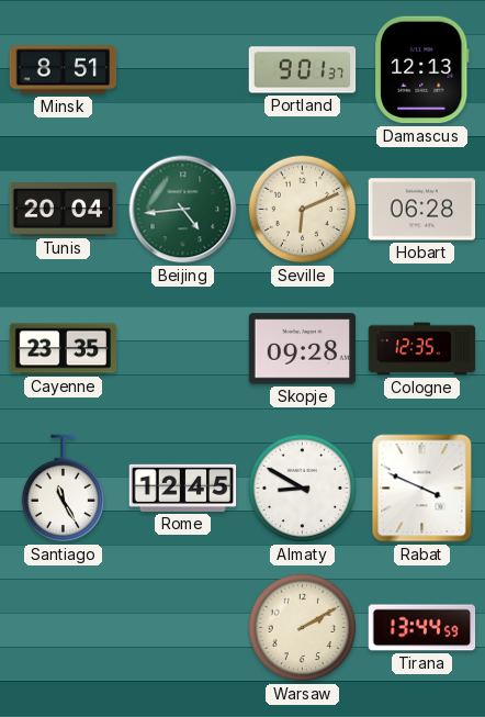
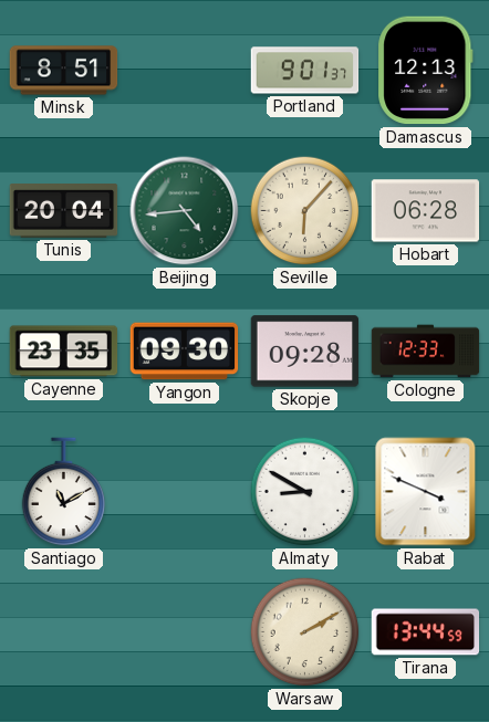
Seville: 6:11 -> 6:07 (305, 211)
Yangon: none -> 09:30 (185, 352)
Cologne: 12:35 -> 12:33 (426, 352)
Santiago: 11:25 -> 11:10 (64, 492)
Rome: 12:45 -> none (183, 488)
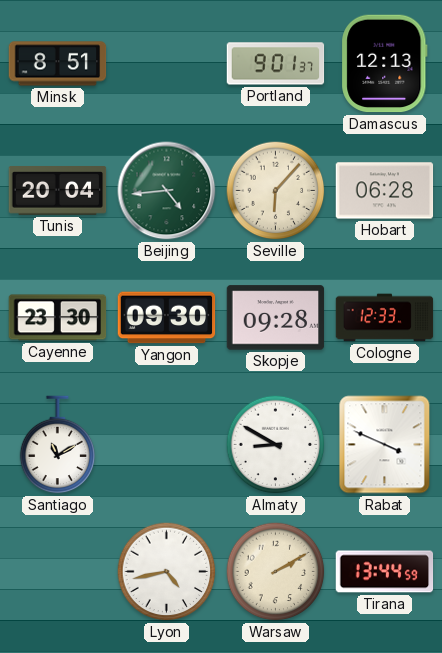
Cayenne: 23:35 -> 23:30 (58, 318)
Lyon: none -> 4:43 (167, 572)
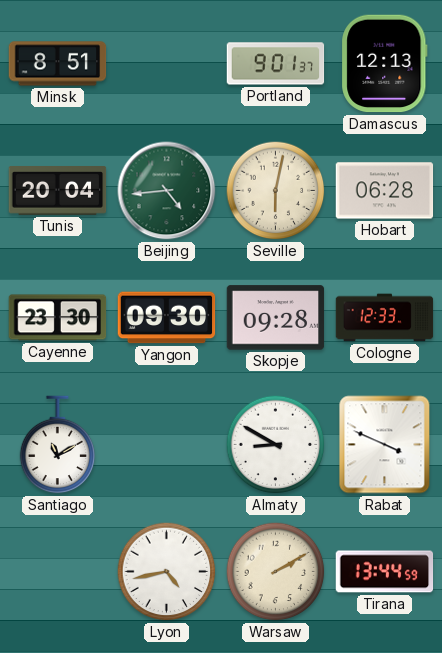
Seville: 6:07 -> 6:02 (276, 191)
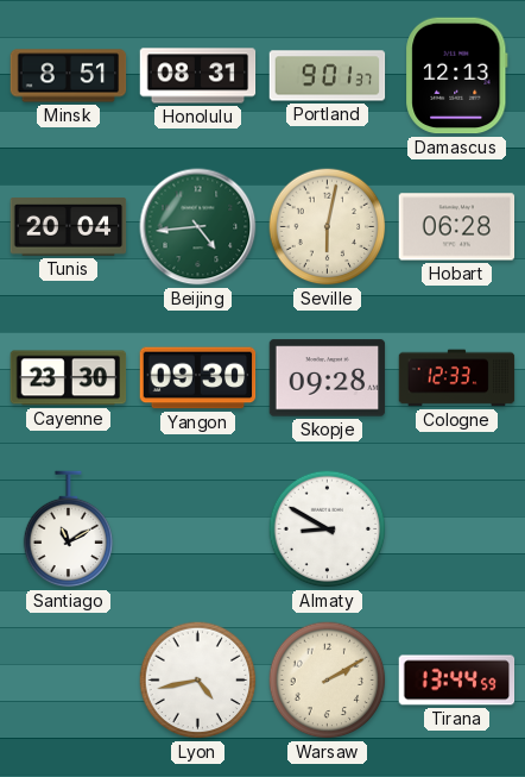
Honolulu: none -> 08:31 (198, 76)
Rabat: 3:49 -> none (385, 445)
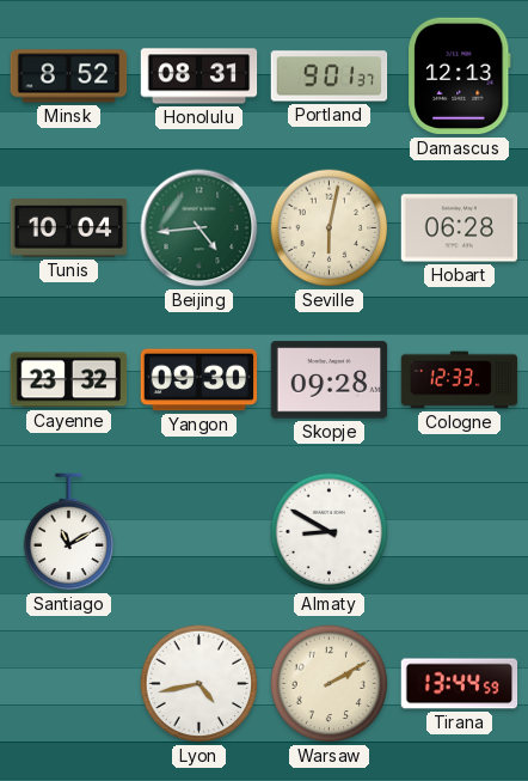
Minsk: 8:51 -> 8:52 (69, 77)
Tunis: 20:04 -> 10:04 (69, 228)
Cayenne: 23:30 -> 23:32 (69, 380)
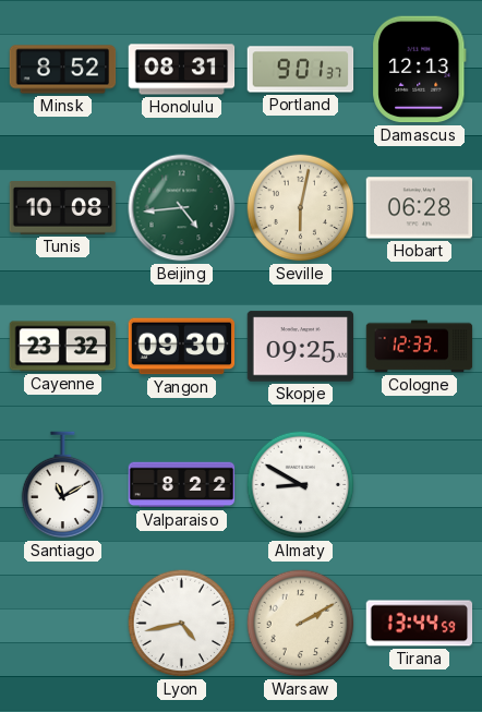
Tunis: 10:04 -> 10:08 (63, 208)
Skopje: 09:28 -> 09:25 (301, 347)
Valparaiso: none -> 8:22 (182, 485)
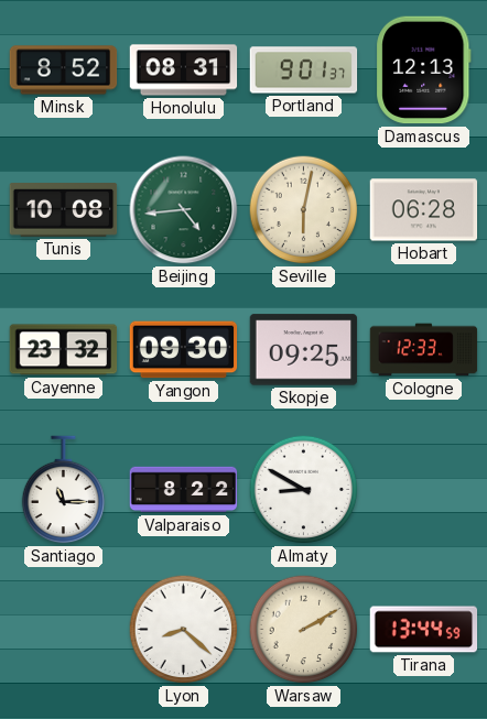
Santiago: 11:10 -> 11:15 (64, 490)
Lyon: 4:43 -> 8:22 (184, 630)
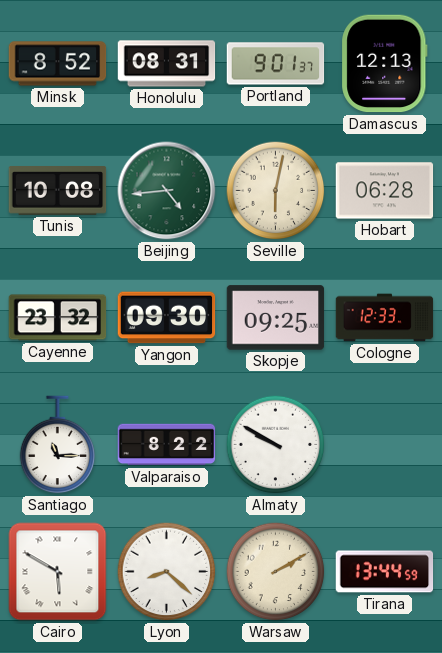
Almaty: 8:50 -> 9:50 (276, 445)
Cairo: none -> 5:50 (58, 572)
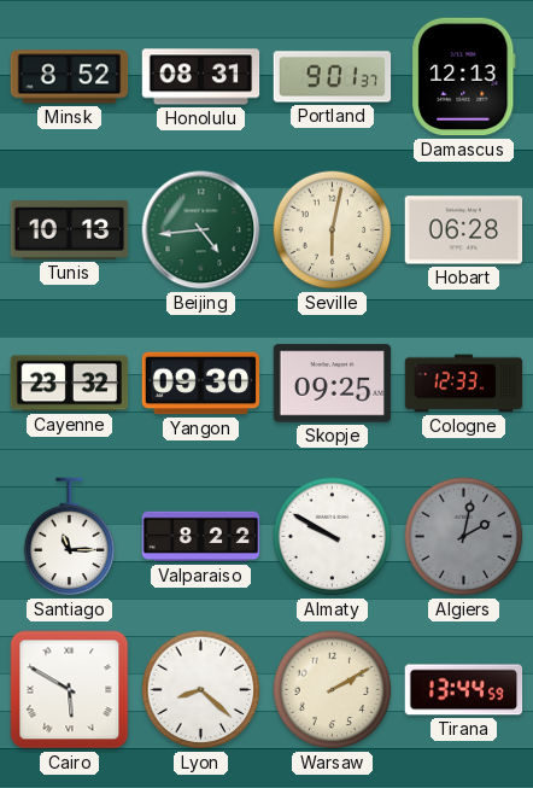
Tunis: 10:08 -> 10:13 (70, 230)
Algiers: none -> 2:02 (464, 537)
